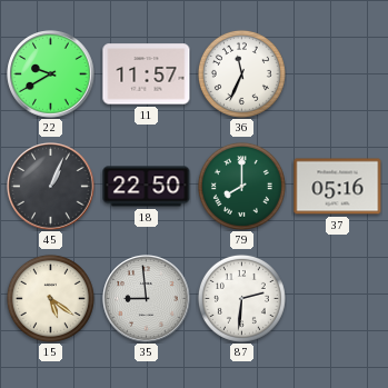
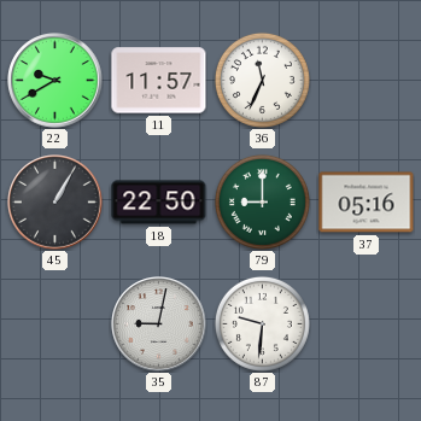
45: 1:04 -> 1:05 (55, 203)
79: 8:00 -> 9:00 (262, 201)
15: 5:21 -> none (50, 298)
35: 8:59 -> 9:02 (159, 324)
87: 2:31 -> 9:31 (262, 323)
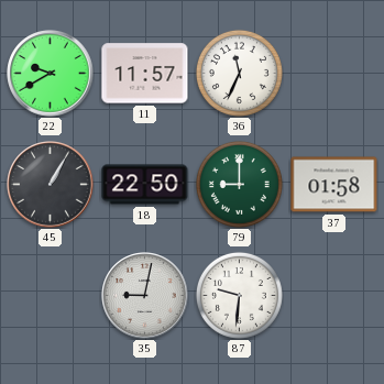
37: 05:16 -> 01:58 (334, 185)
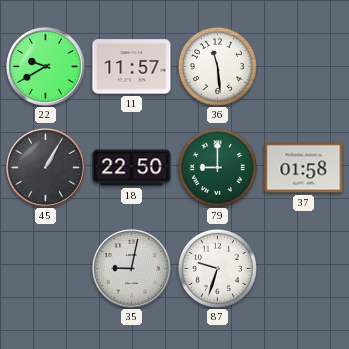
36: 11:34 -> 11:29 (217, 66)
87: 9:31 -> 9:33 (217, 268)
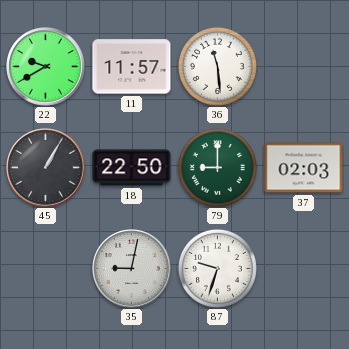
37: 01:58 -> 02:03 (304, 168)
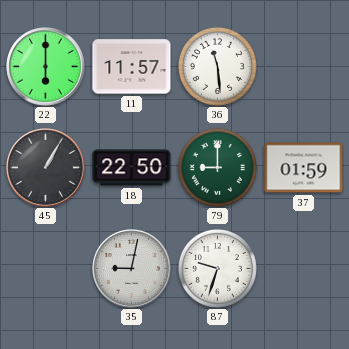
22: 9:40 -> 6:00 (46, 67)
37: 02:03 -> 01:59 (304, 168)
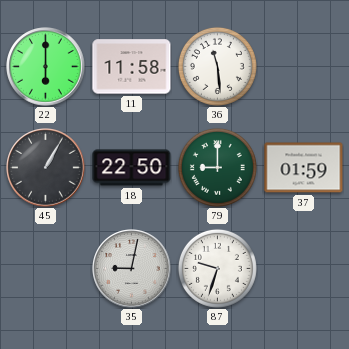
11: 11:57 -> 11:58 (132, 67)
